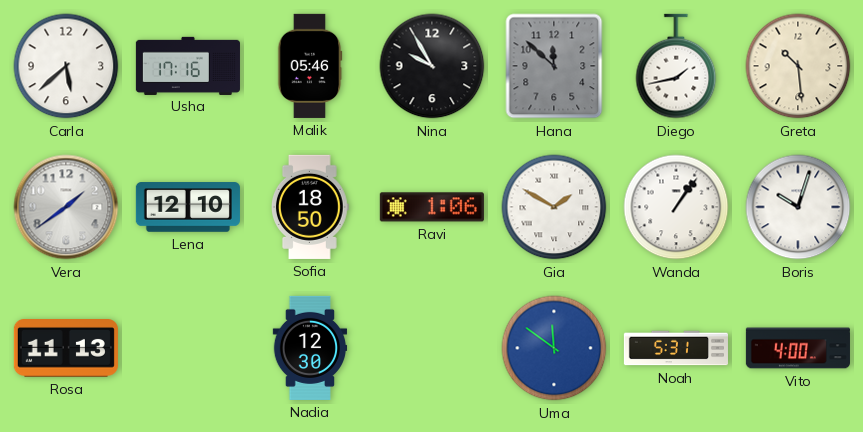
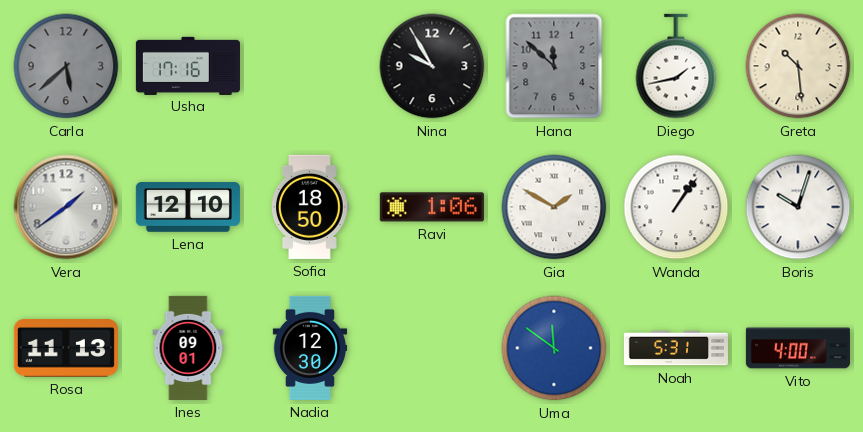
Carla dial: white -> grey (66, 66)
Malik: 05:46 -> none (310, 66)
Ines: none -> 09:01 (188, 348)
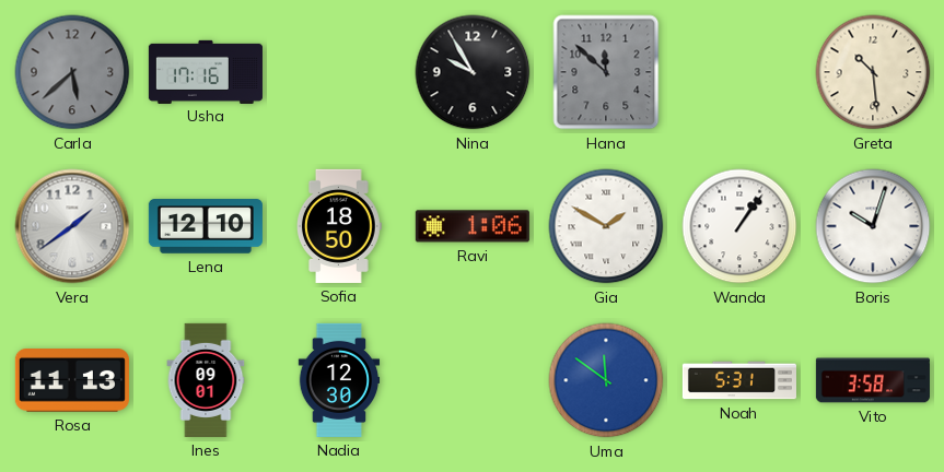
Diego: 1:43 -> none (676, 66)
Vito: 4:00 -> 3:58 (873, 380)
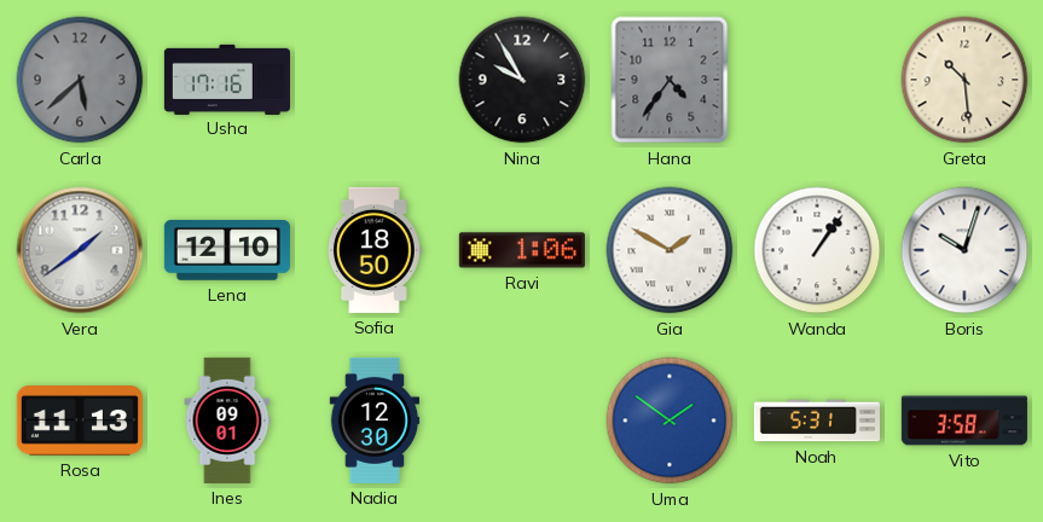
Hana: 11:52 -> 4:36 (670, 80)
Uma: 11:51 -> 1:51 (670, 420)
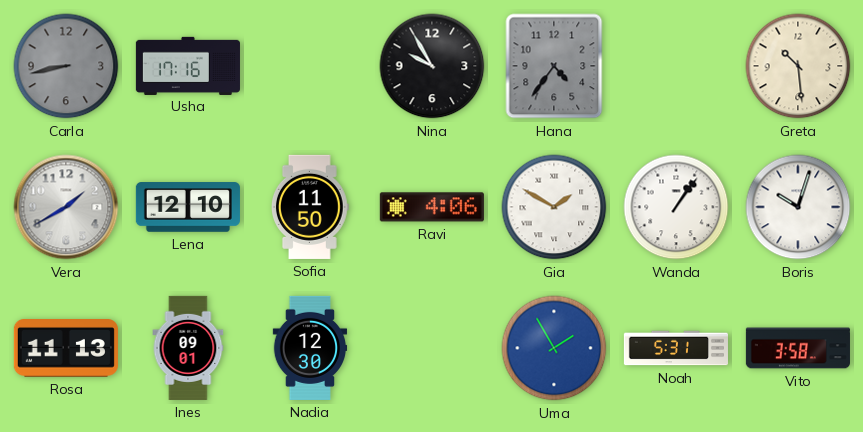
Carla: 5:38 -> 8:43 (66, 66)
Vera: 1:39 -> 1:40 (66, 207)
Sofia: 18:50 -> 11:50 (310, 207)
Ravi: 1:06 -> 4:06 (432, 207)
Uma: 1:51 -> 1:55 (554, 348)
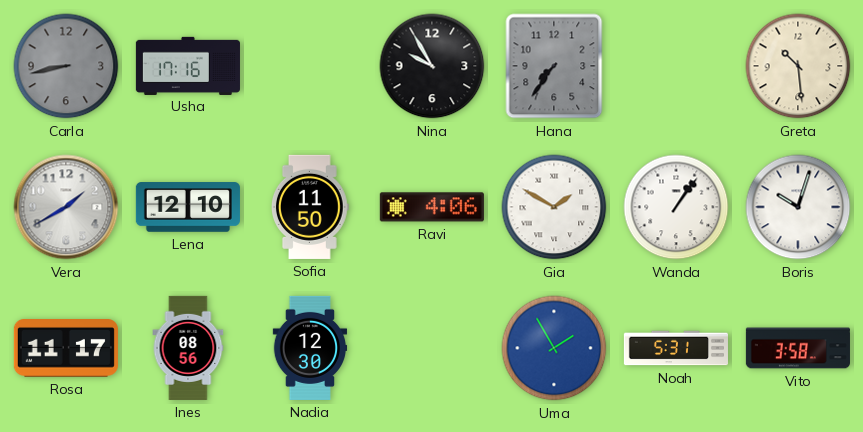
Hana: 4:36 -> 7:36 (554, 66)
Rosa: 11:13 -> 11:17 (66, 349)
Ines: 09:01 -> 08:56 (188, 348)
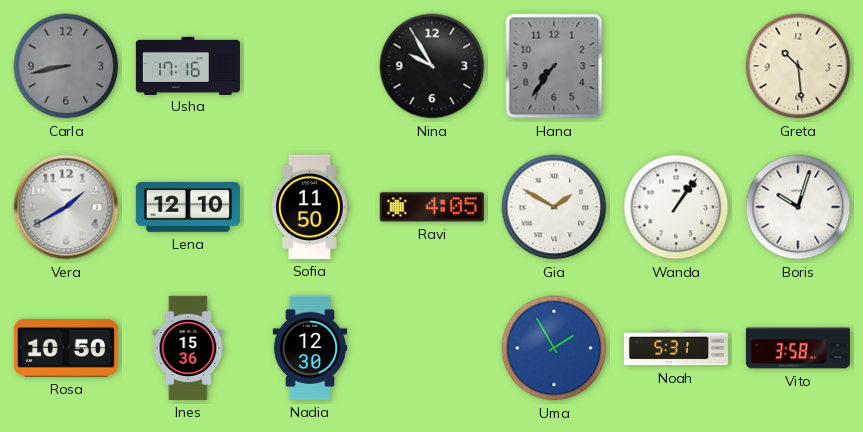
Ravi: 4:06 -> 4:05 (432, 207)
Rosa: 11:17 -> 10:50 (66, 349)
Ines: 08:56 -> 15:36 (188, 348)
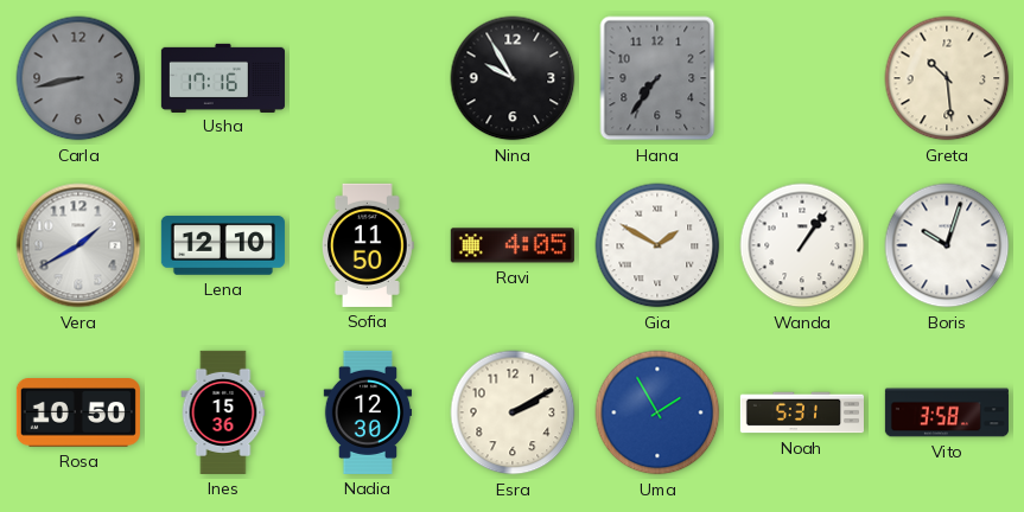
Esra: none -> 2:10 (513, 412)
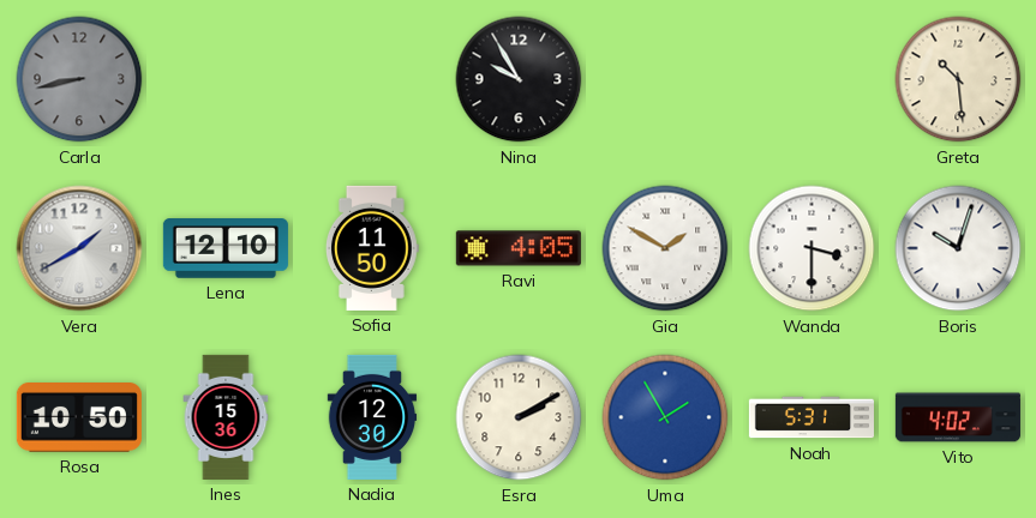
Usha: 17:16 -> none (223, 77)
Hana: 7:36 -> none (657, 78)
Wanda: 1:06 -> 3:30 (812, 248)
Vito: 3:58 -> 4:02 (958, 417)
